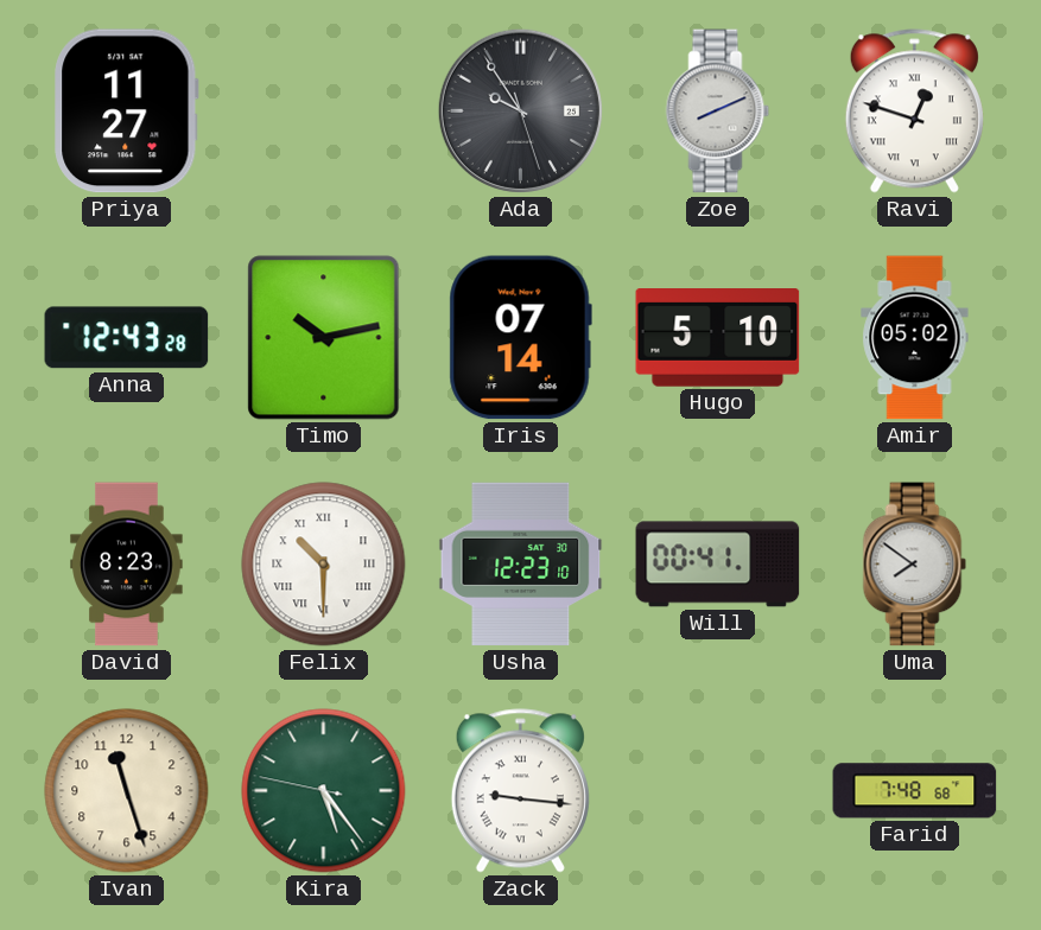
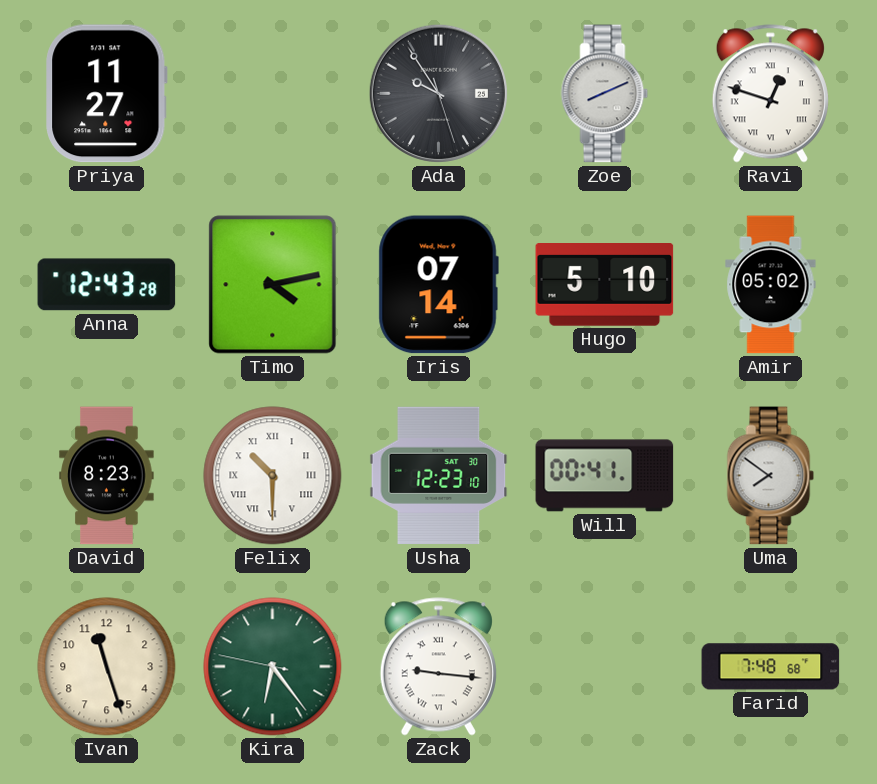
Timo: 10:13 -> 4:13 (273, 285)
Kira: 5:23 -> 6:23 (273, 667)
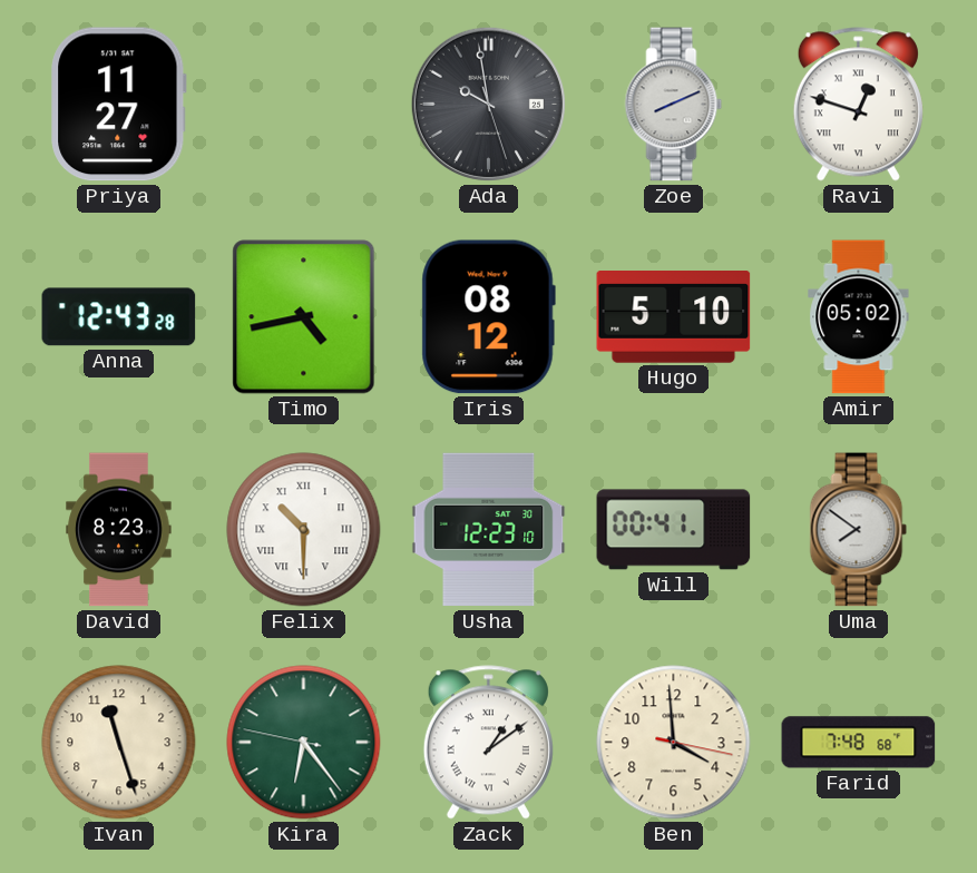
Ada: 9:54 -> 9:58 (488, 104)
Timo: 4:13 -> 4:43 (304, 317)
Iris: 07:14 -> 08:12 (488, 317)
Zack: 9:16 -> 1:09 (488, 743)
Ben: none -> 3:59 (674, 743)
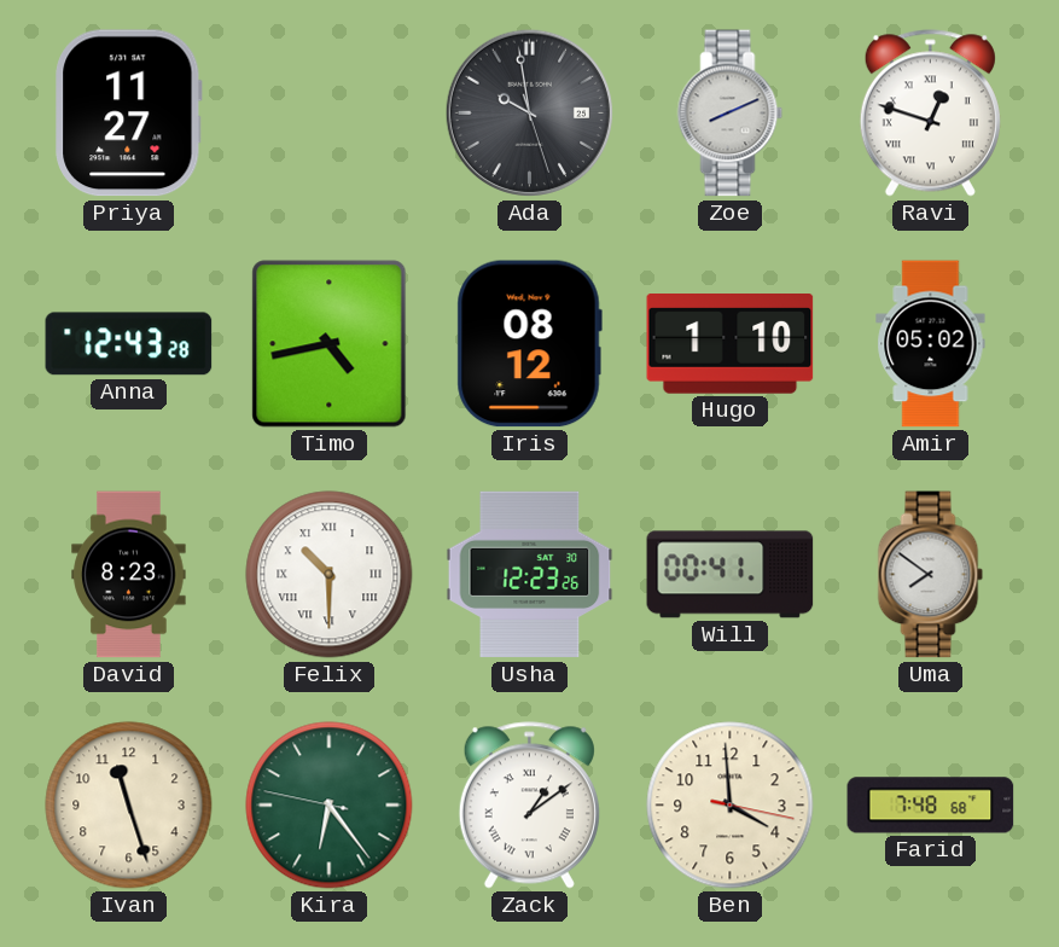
Hugo: 5:10 -> 1:10 (731, 344)
Usha: 12:23:10 -> 12:23:26 (530, 575)
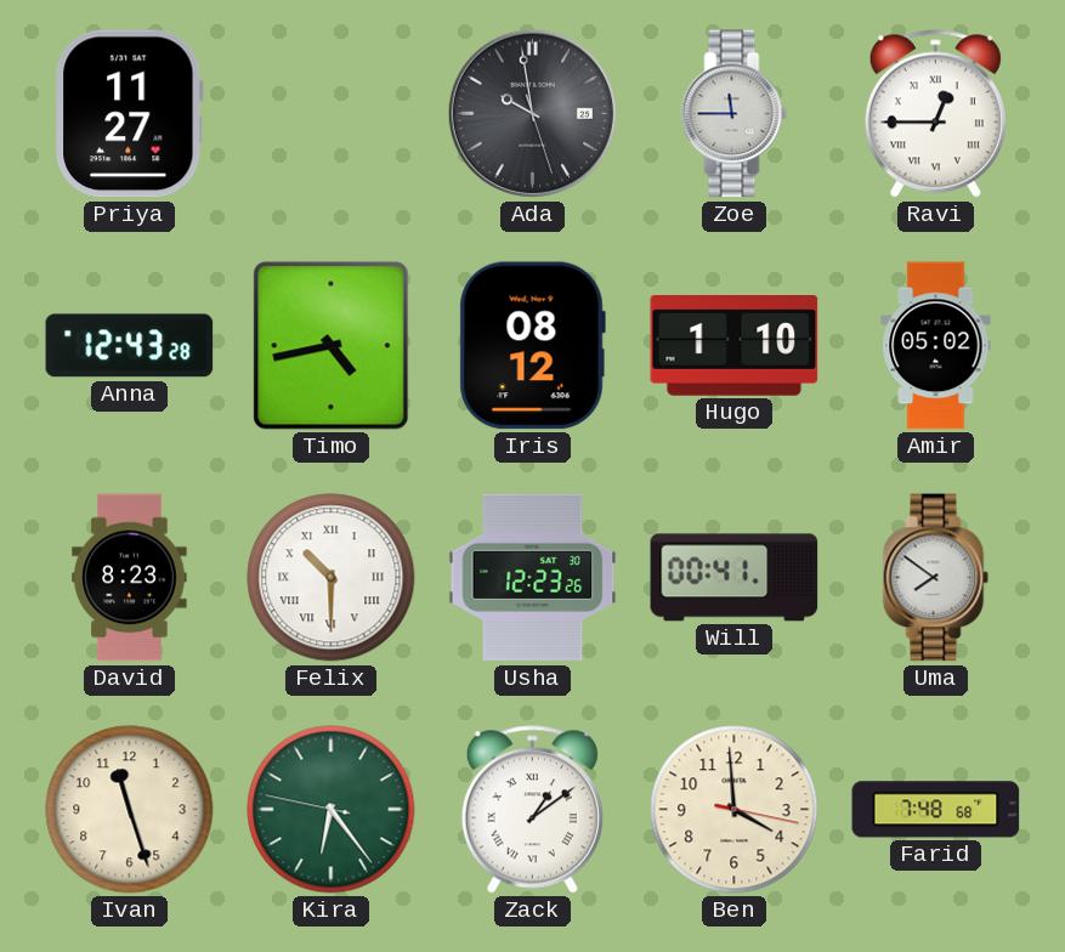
Zoe: 8:11 -> 11:45 (735, 114)
Ravi: 12:48 -> 12:45 (935, 114)
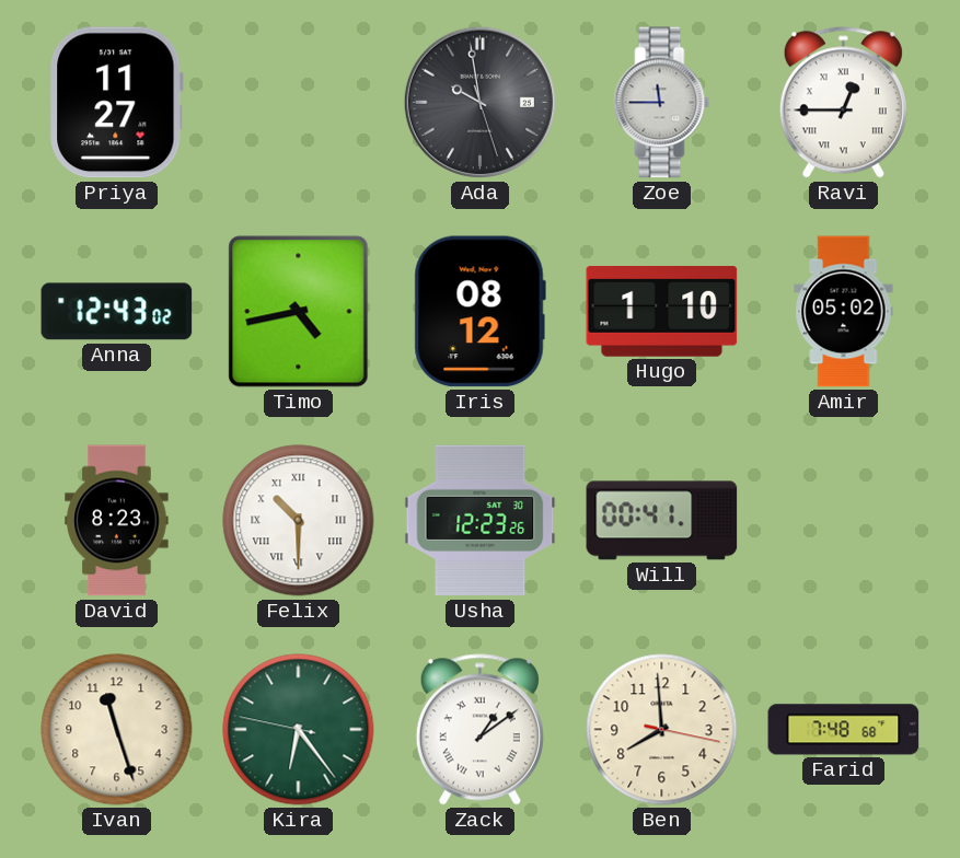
Anna: 12:43:28 -> 12:43:02 (117, 312)
Uma: 7:51 -> none (936, 578)
Ben: 3:59 -> 7:59 (662, 730)
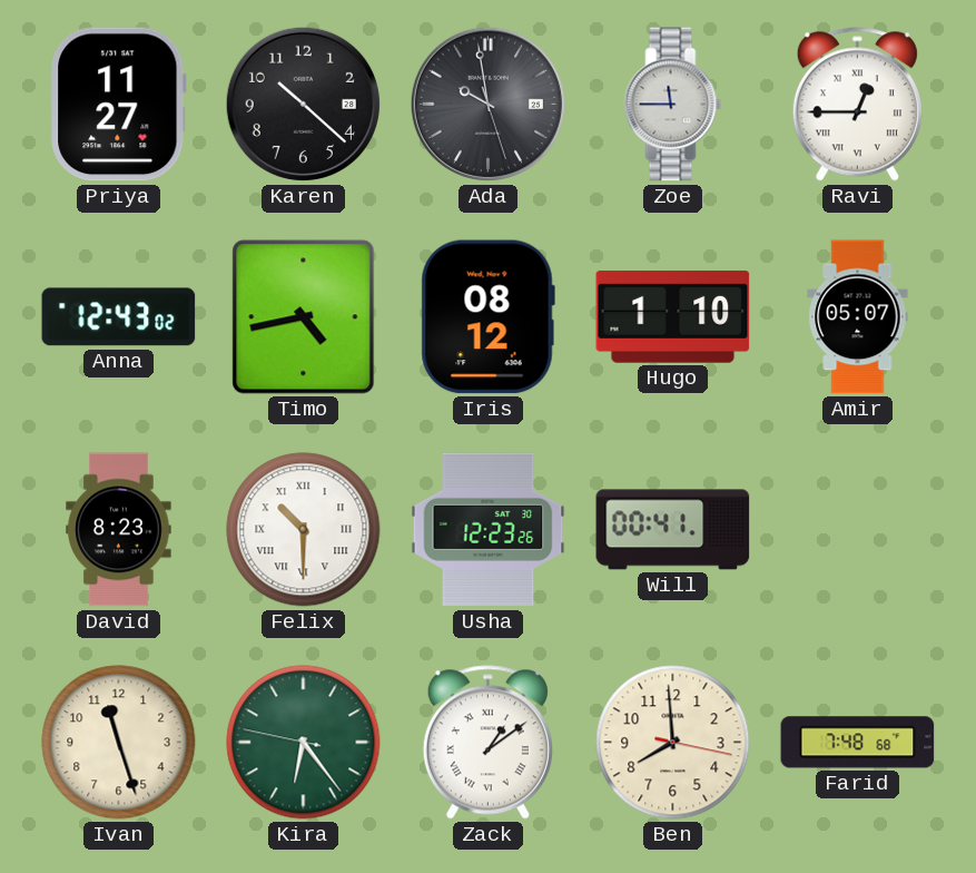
Karen: none -> 10:22 (303, 104)
Amir: 05:02 -> 05:07 (858, 317)
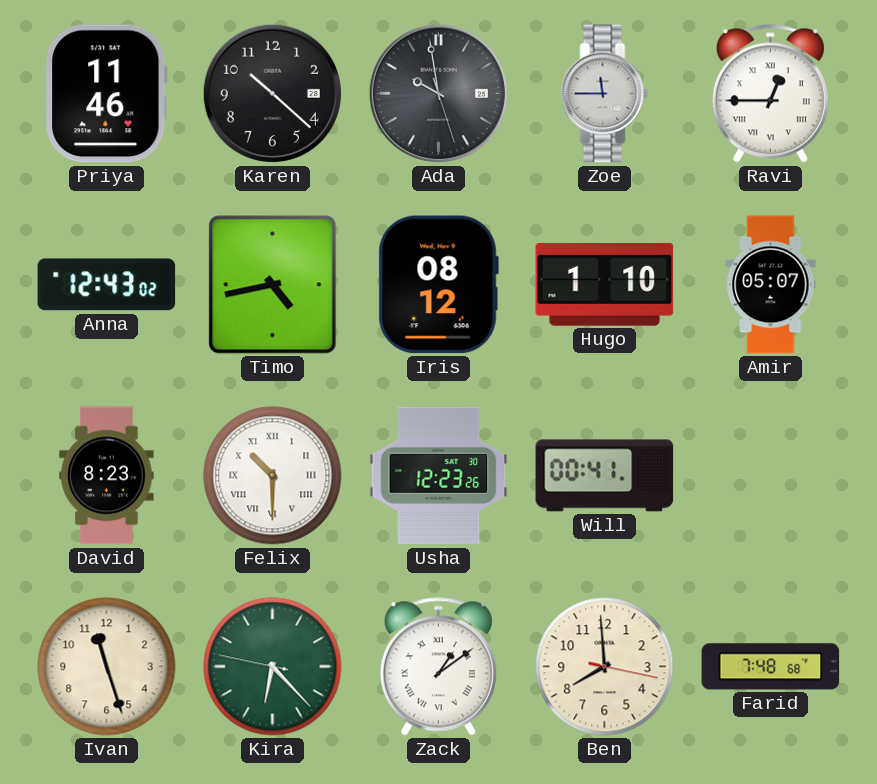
Priya: 11:27 -> 11:46 (107, 94)
Kira: 6:23 -> 6:22 (273, 667)
